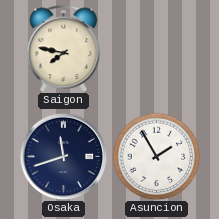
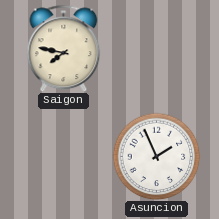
Osaka: 11:42 -> none (63, 156)
Asuncion: 1:55 -> 1:56 (156, 156)
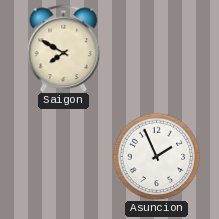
Saigon: 7:47 -> 7:50 (64, 48)
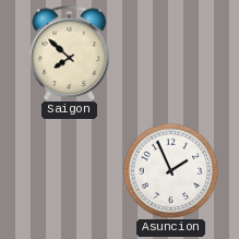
Saigon: 7:50 -> 7:52 (70, 52)
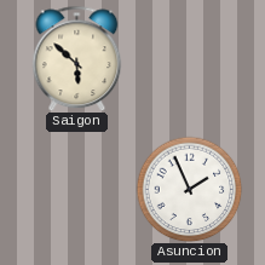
Saigon: 7:52 -> 5:52 (77, 58)
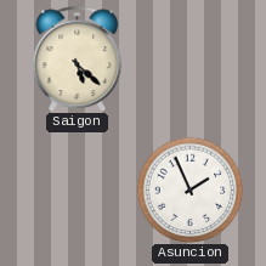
Saigon: 5:52 -> 5:22 (78, 58)
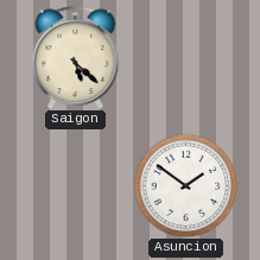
Asuncion: 1:56 -> 1:51 (185, 185)
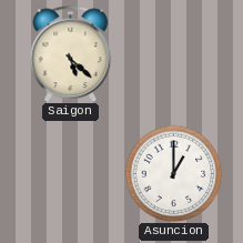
Asuncion: 1:51 -> 1:00 (173, 173)
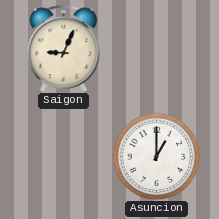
Saigon: 5:22 -> 9:04 (64, 48)
